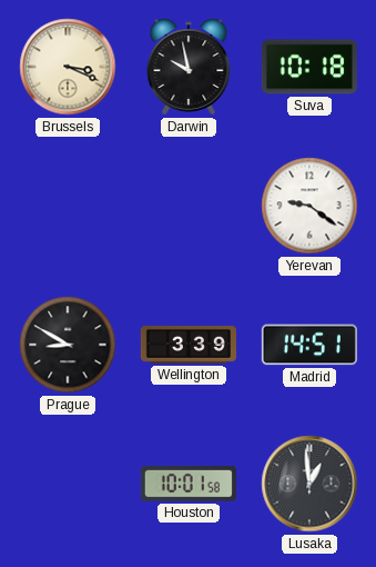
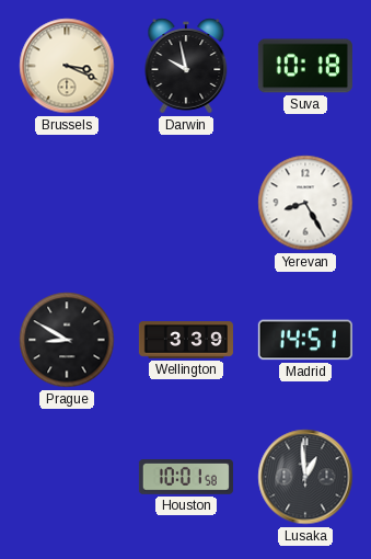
Yerevan: 9:21 -> 8:25 (305, 203)
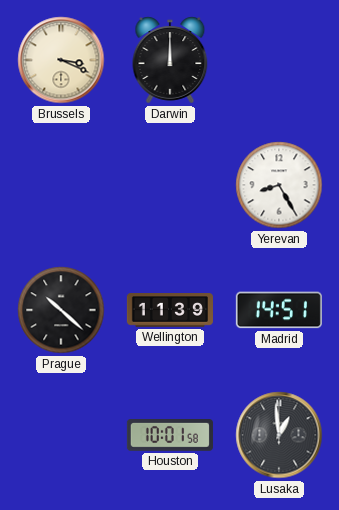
Darwin: 9:58 -> 12:00 (170, 60)
Suva: 10:18 -> none (305, 66)
Prague: 8:50 -> 10:22 (61, 310)
Wellington: 3:39 -> 11:39 (170, 310)
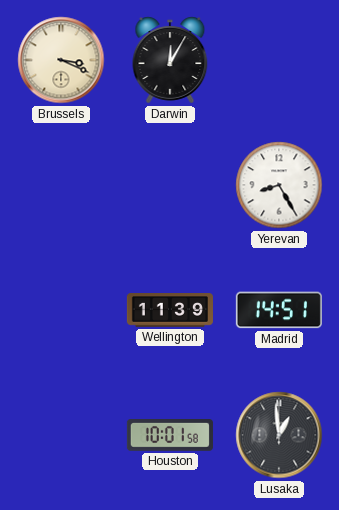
Darwin: 12:00 -> 12:05 (170, 60)
Prague: 10:22 -> none (61, 310)
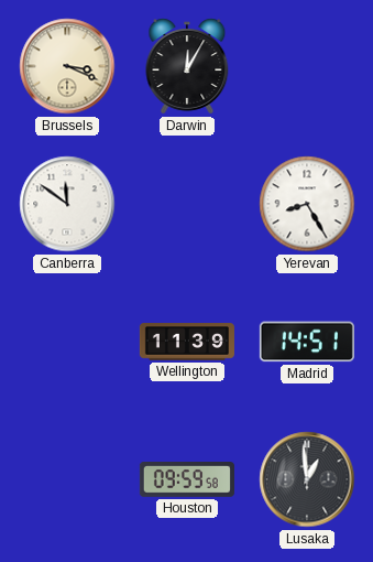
Canberra: none -> 11:51 (67, 204)
Houston: 10:01 -> 09:59 (187, 480)
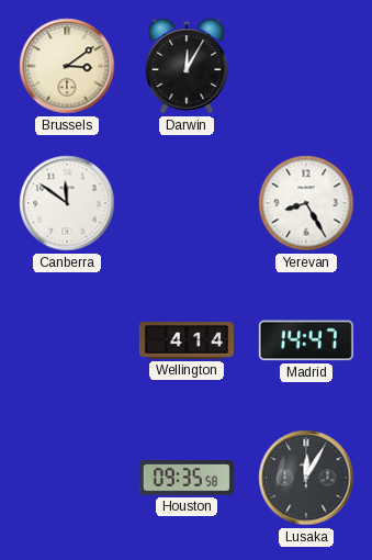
Brussels: 3:19 -> 3:09 (67, 66)
Wellington: 11:39 -> 4:14 (187, 340)
Madrid: 14:51 -> 14:47 (306, 340)
Houston: 09:59 -> 09:35 (187, 479)
Lusaka: 12:59 -> 12:05 (306, 478)
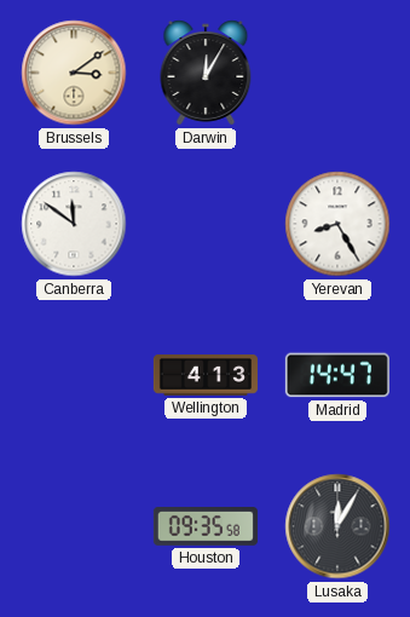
Wellington: 4:14 -> 4:13 (206, 375)
